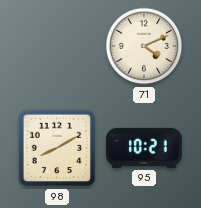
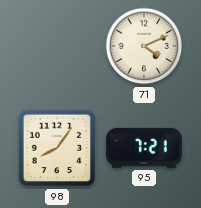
98: 8:10 -> 8:06 (57, 148)
95: 10:21 -> 7:21 (144, 148)
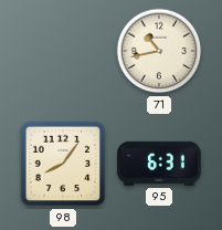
71: 4:11 -> 10:43 (159, 51)
95: 7:21 -> 6:31 (159, 164)
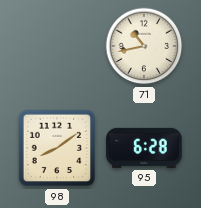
98: 8:06 -> 8:09 (57, 148)
95: 6:31 -> 6:28 (144, 148)
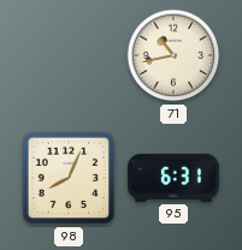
98: 8:09 -> 8:04 (69, 178)
95: 6:28 -> 6:31 (173, 178)
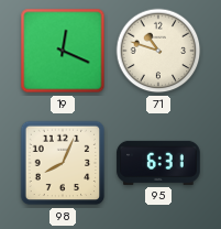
19: none -> 12:19 (63, 51)
71: 10:43 -> 10:48 (158, 51)
